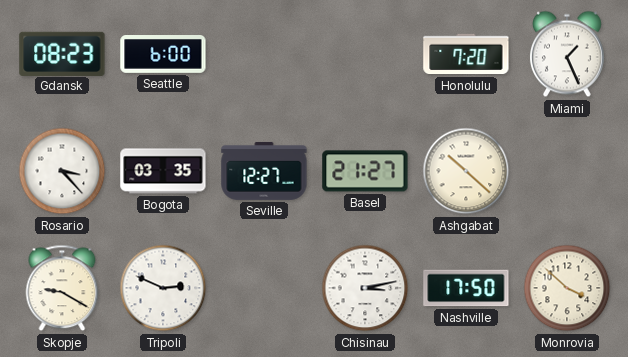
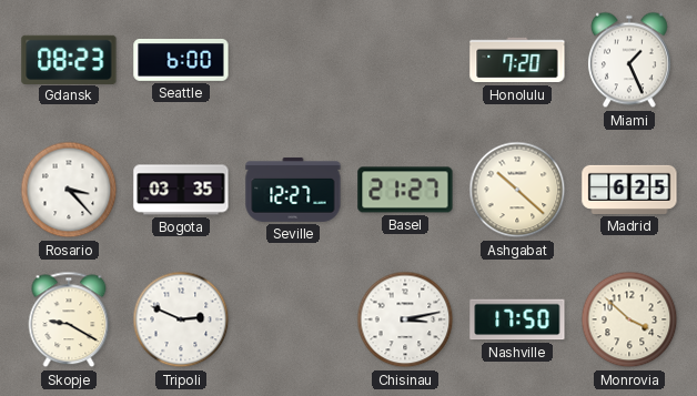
Madrid: none -> 6:25 (629, 190)
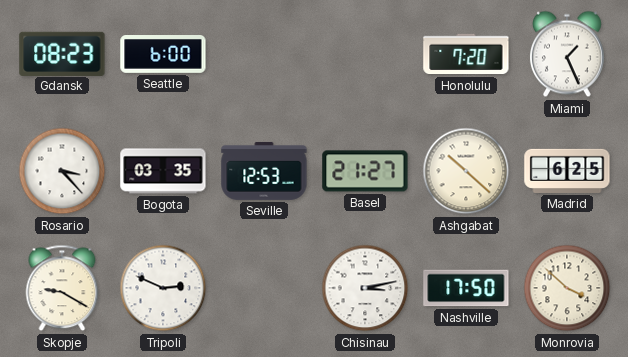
Seville: 12:27 -> 12:53 (264, 171)
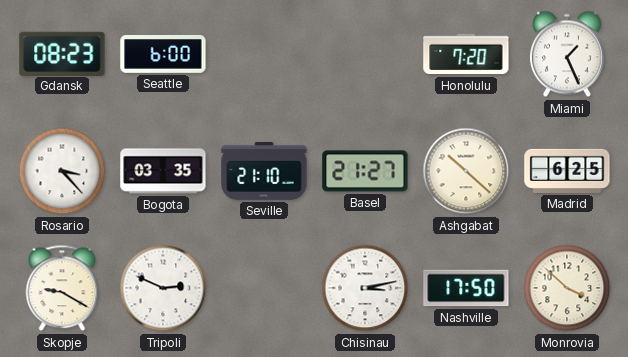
Seville: 12:53 -> 21:10 (264, 171)
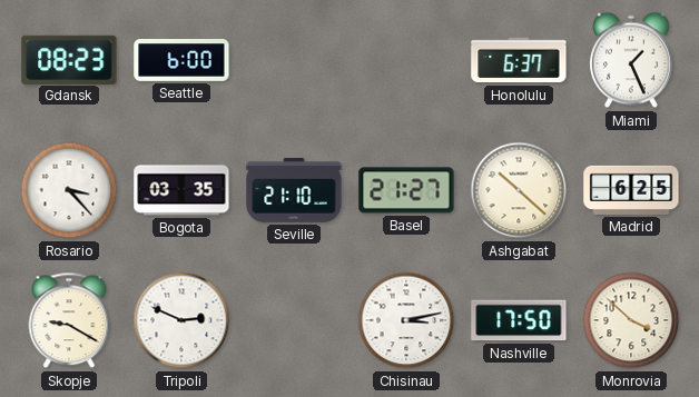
Honolulu: 7:20 -> 6:37 (519, 60)
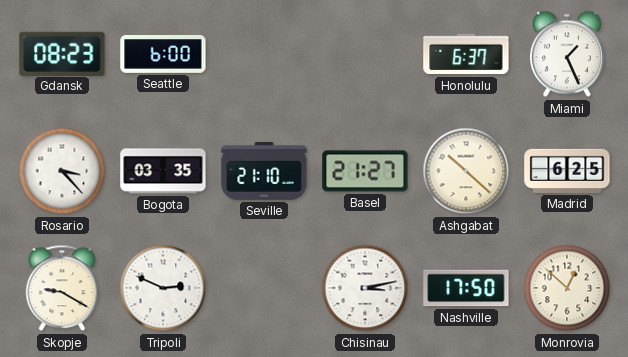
Monrovia: 3:52 -> 12:52 (567, 288)
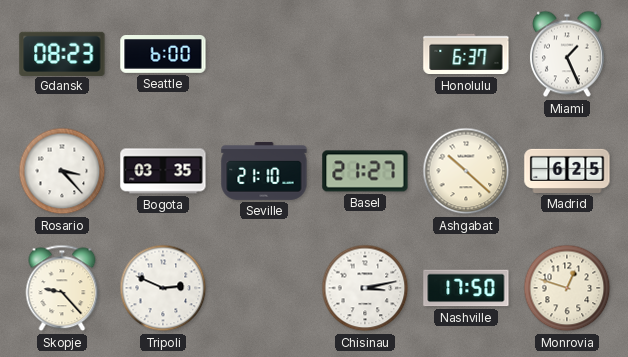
Skopje: 9:20 -> 9:23 (62, 288)
Monrovia: 12:52 -> 12:48 (567, 288)
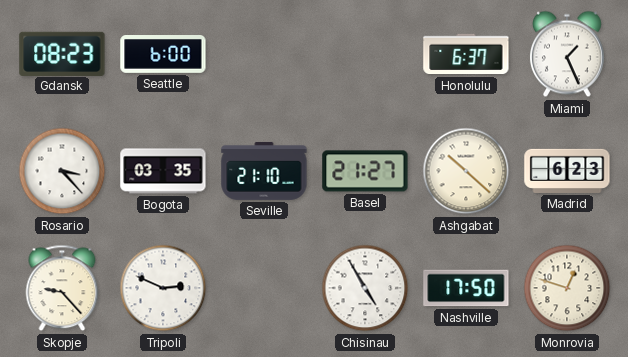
Madrid: 6:25 -> 6:23 (567, 171)
Chisinau: 3:13 -> 4:55 (365, 288)
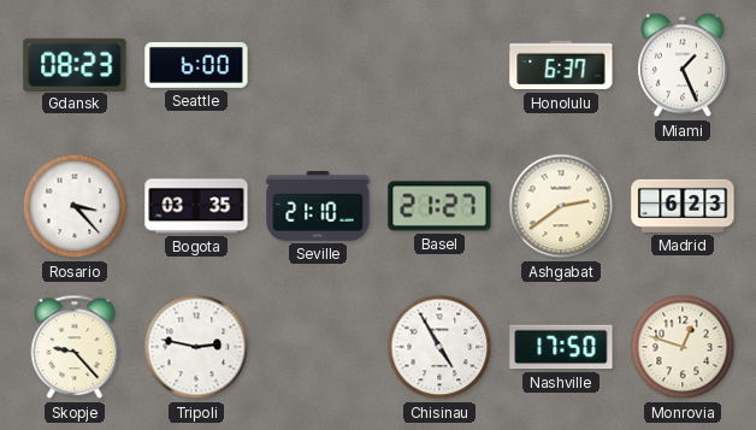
Ashgabat: 10:22 -> 2:39 (561, 206)
Tripoli: 2:49 -> 2:47 (196, 347)
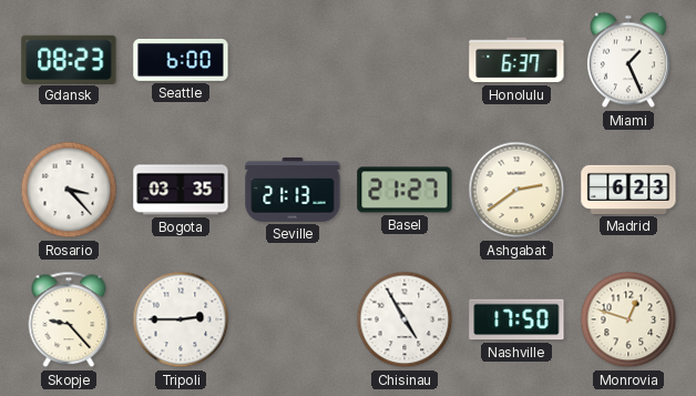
Seville: 21:10 -> 21:13 (293, 190)
Tripoli: 2:47 -> 2:45 (181, 319)
